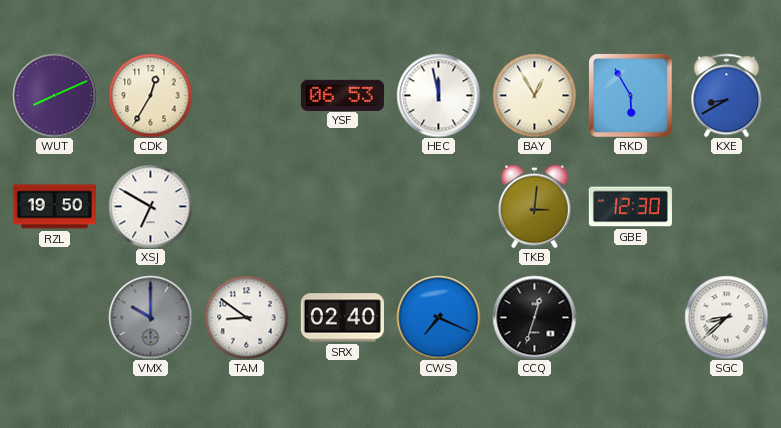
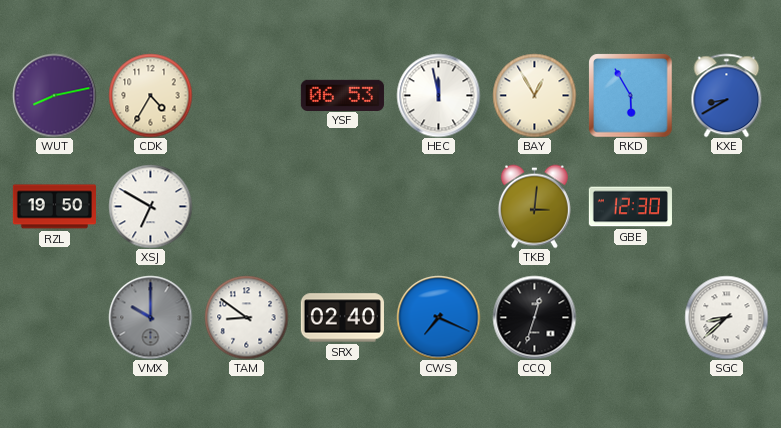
WUT: 8:11 -> 8:13 (54, 95)
CDK: 12:35 -> 4:35 (150, 95)
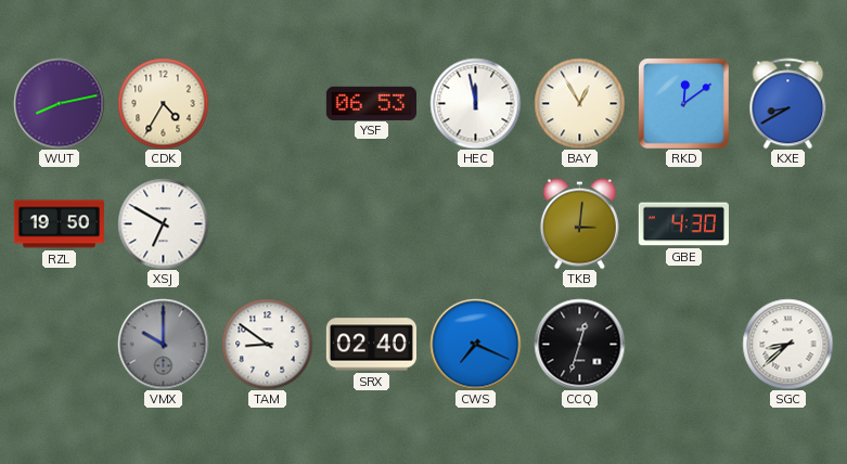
RKD: 5:55 -> 12:09 (683, 103)
GBE: 12:30 -> 4:30 (683, 224)
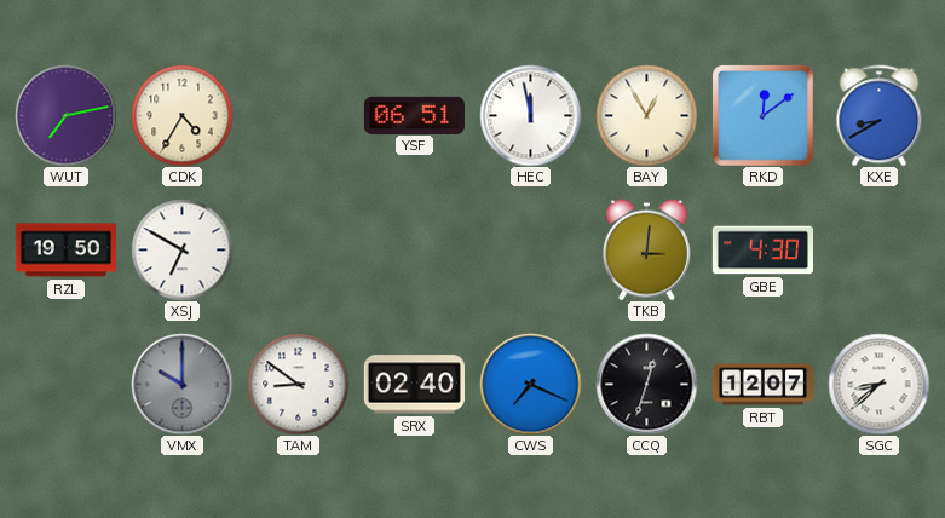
WUT: 8:13 -> 7:13 (65, 115)
YSF: 06:53 -> 06:51 (414, 115)
RBT: none -> 12:07 (762, 385)
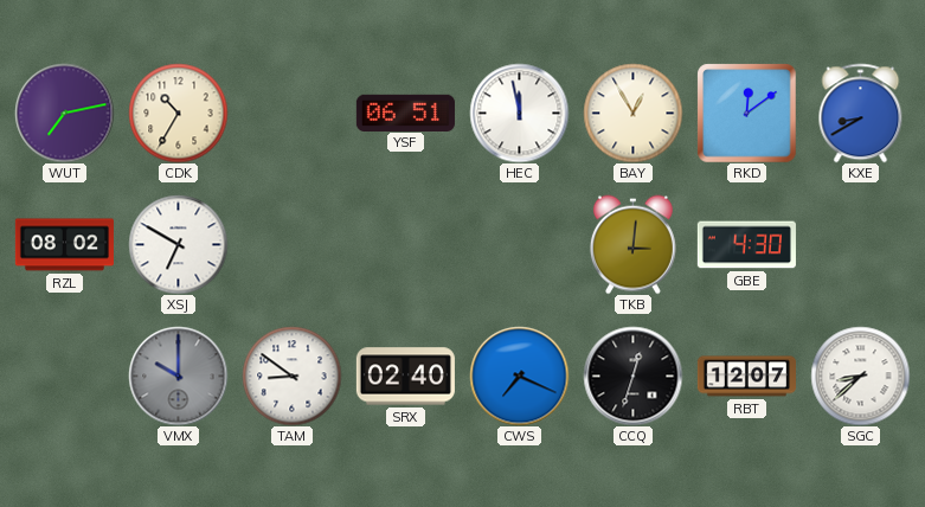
CDK: 4:35 -> 10:35 (178, 113)
RZL: 19:50 -> 08:02 (64, 245)
